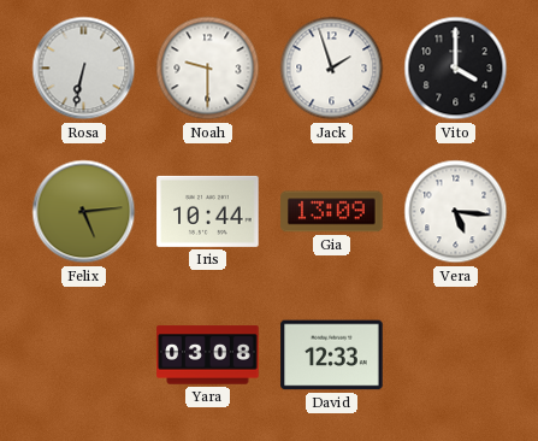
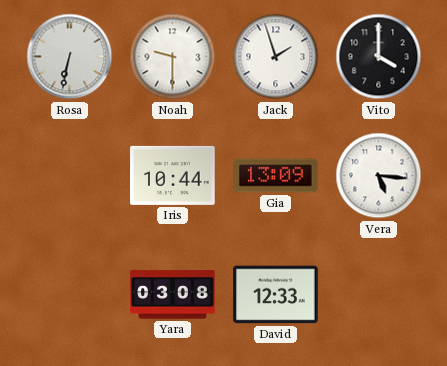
Felix: 5:14 -> none (84, 212)
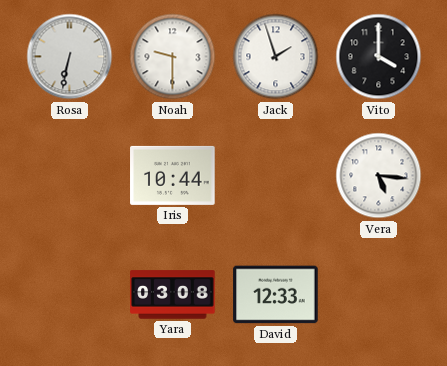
Gia: 13:09 -> none (276, 176)
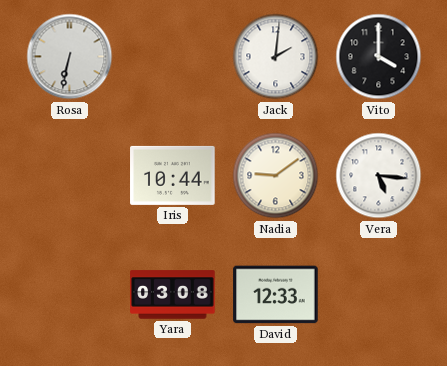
Noah: 9:30 -> none (173, 57)
Jack: 1:57 -> 2:01 (276, 57)
Nadia: none -> 9:09 (276, 176)
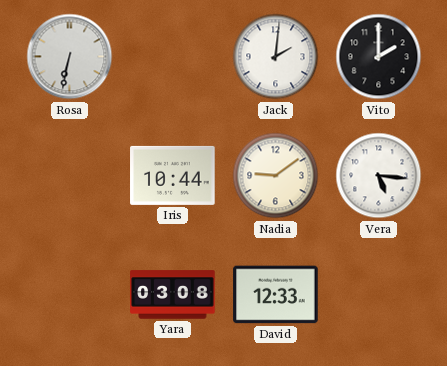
Vito: 4:00 -> 2:00 (379, 57)
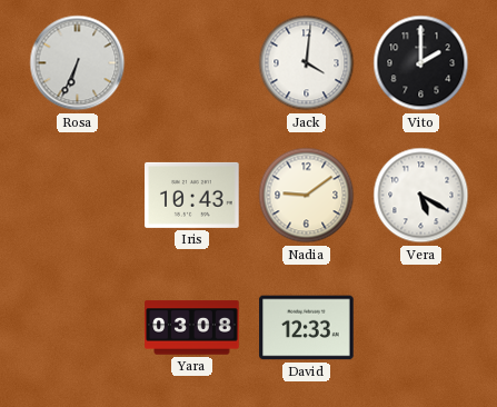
Rosa: 6:32 -> 6:34 (78, 63)
Jack: 2:01 -> 4:01 (307, 63)
Iris: 10:44 -> 10:43 (192, 195)
Vera: 5:16 -> 5:20 (421, 196)
